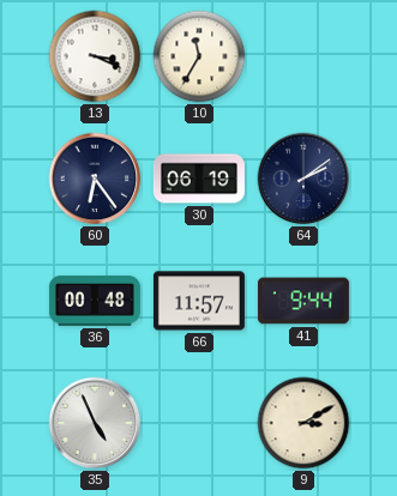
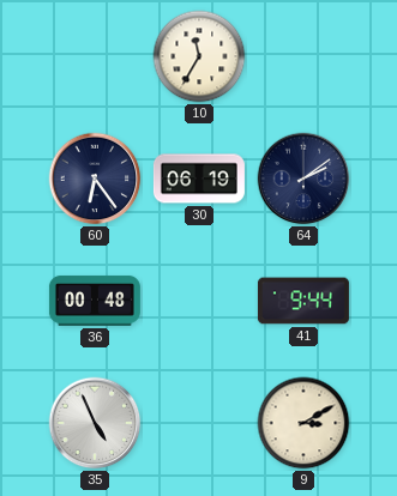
13: 3:19 -> none (95, 56)
66: 11:57 -> none (199, 301)
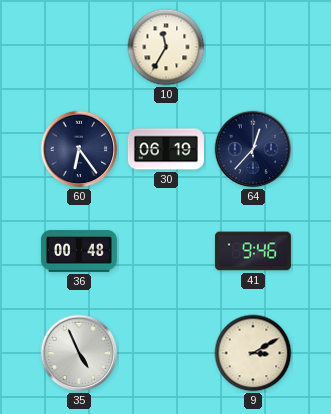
64: 2:09 -> 12:37 (253, 149)
41: 9:44 -> 9:46 (253, 251)
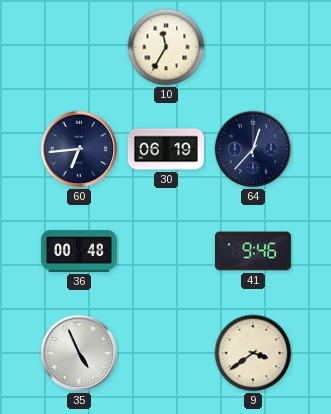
60: 6:24 -> 6:44 (79, 149)
9: 3:10 -> 3:39 (253, 353)
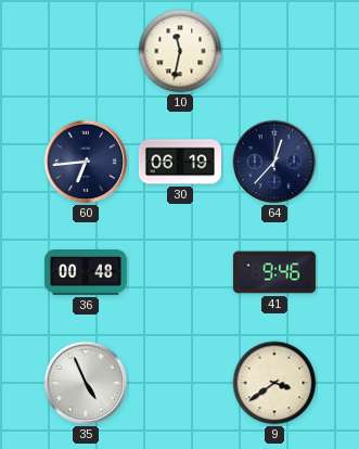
10: 11:35 -> 11:32 (180, 51)
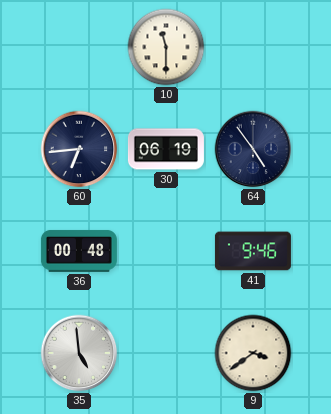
10: 11:32 -> 11:30 (166, 47)
64: 12:37 -> 4:54 (253, 149)
35: 4:56 -> 4:59 (79, 353)
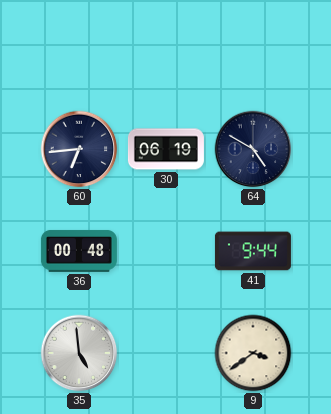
10: 11:30 -> none (166, 47)
64: 4:54 -> 4:50 (253, 149)
41: 9:46 -> 9:44 (253, 251)
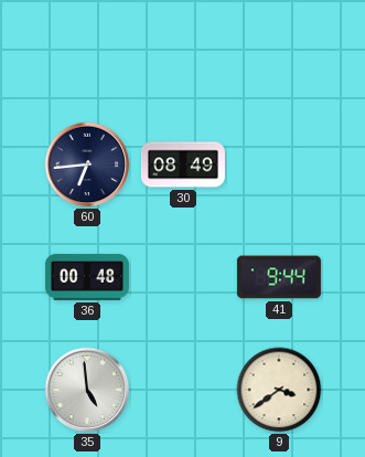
30: 06:19 -> 08:49 (183, 164)
64: 4:50 -> none (253, 149)
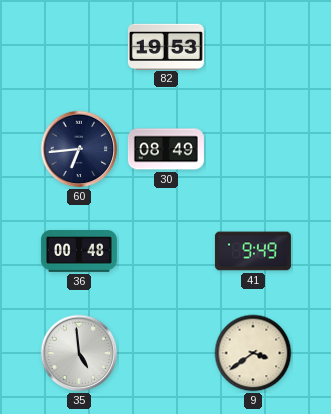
82: none -> 19:53 (166, 46)
41: 9:44 -> 9:49 (253, 251)
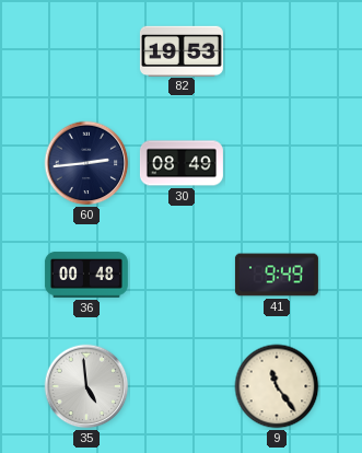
60: 6:44 -> 2:44 (86, 163)
9: 3:39 -> 11:24 (277, 386)
